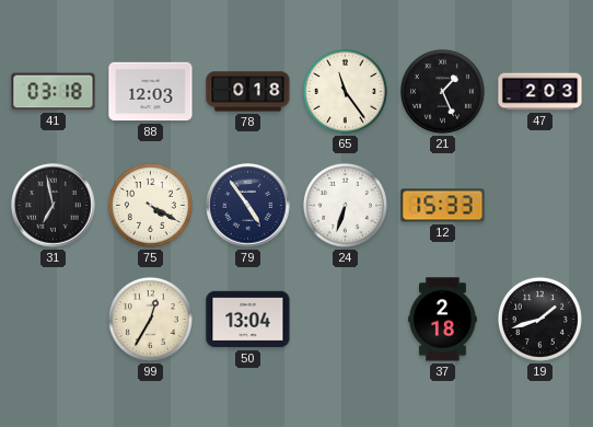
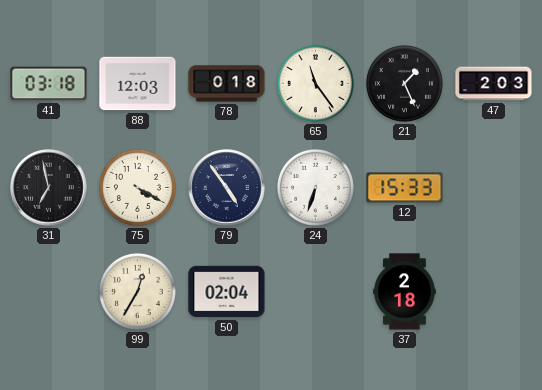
50: 13:04 -> 02:04 (227, 292)
19: 1:42 -> none (539, 319)
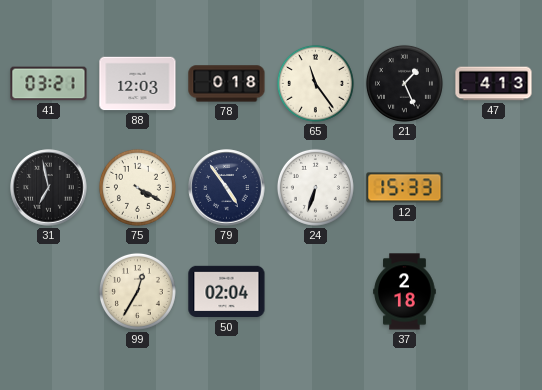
41: 03:18 -> 03:21 (49, 84)
47: 2:03 -> 4:13 (494, 84)
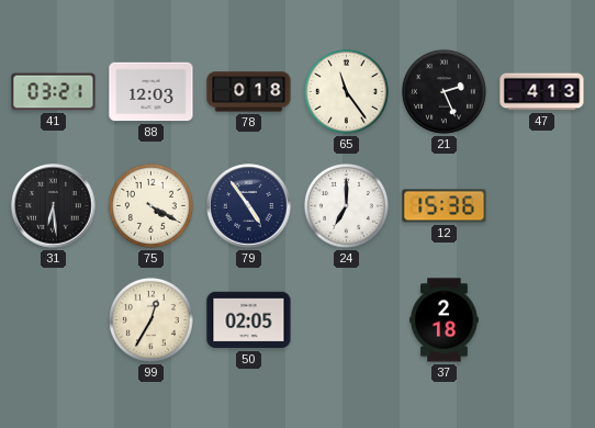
21: 1:26 -> 2:26 (444, 91)
31: 6:58 -> 6:29 (54, 206)
24: 6:33 -> 7:00 (346, 205)
12: 15:33 -> 15:36 (445, 206)
50: 02:04 -> 02:05 (249, 320)
